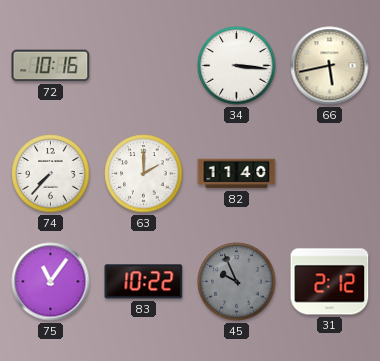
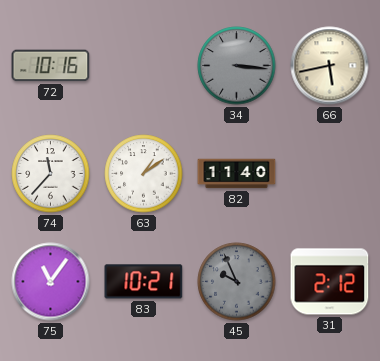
34 dial: white -> grey (237, 66)
74: 7:37 -> 11:37 (51, 174)
63: 2:00 -> 1:09 (144, 174)
83: 10:22 -> 10:21 (144, 282)
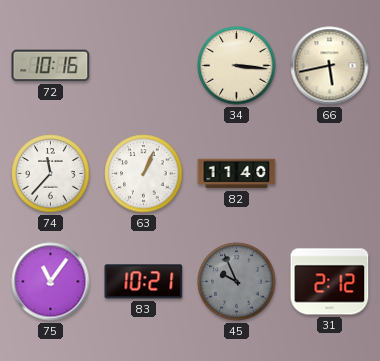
34 dial: grey -> cream (237, 66)
63: 1:09 -> 1:04 (144, 174)
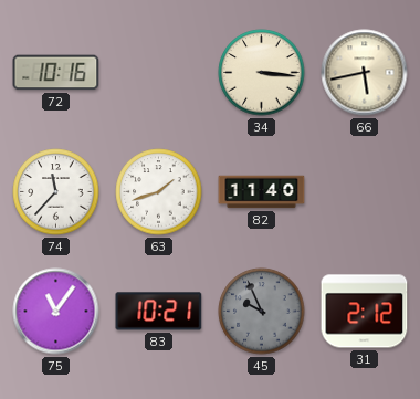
63: 1:04 -> 1:42 (159, 192)
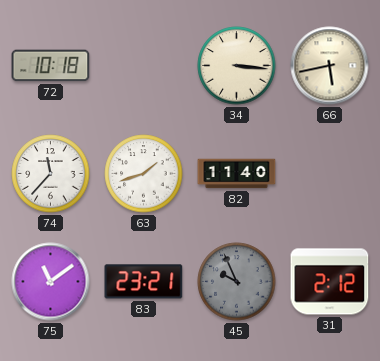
72: 10:16 -> 10:18 (51, 66)
75: 11:06 -> 11:09 (51, 282)
83: 10:21 -> 23:21 (144, 282)
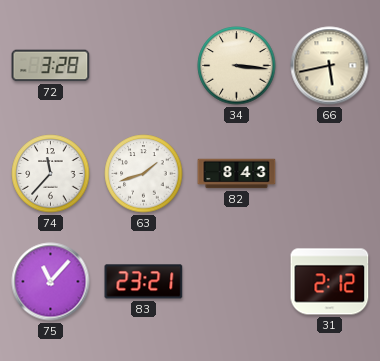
72: 10:18 -> 3:28 (51, 66)
82: 11:40 -> 8:43 (237, 174)
75: 11:09 -> 11:07 (51, 282)
45: 9:56 -> none (237, 282)
